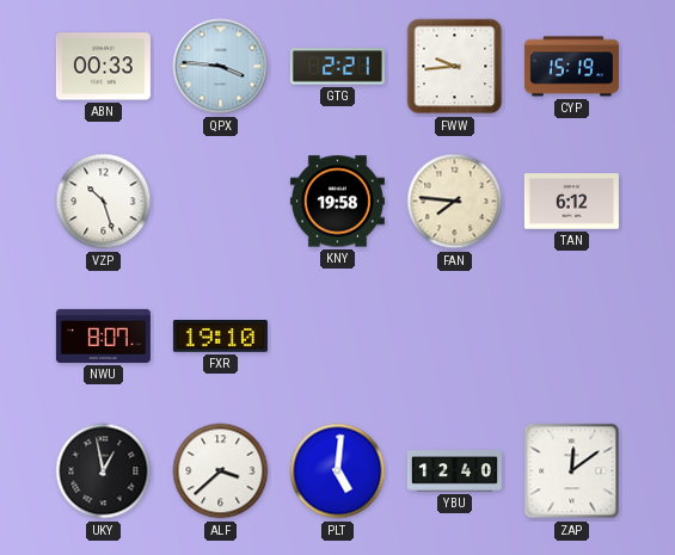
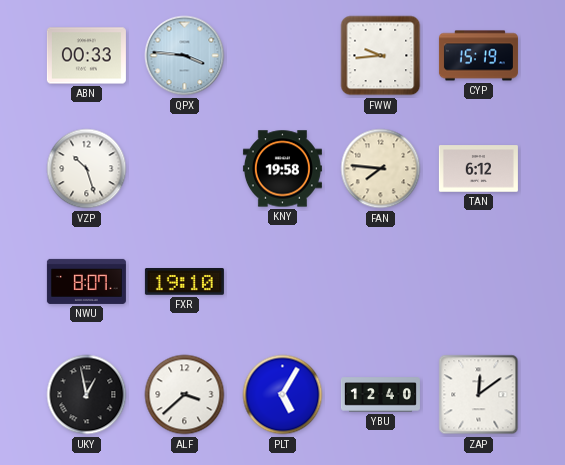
GTG: 2:21 -> none (337, 67)
PLT: 5:01 -> 5:05 (283, 395)
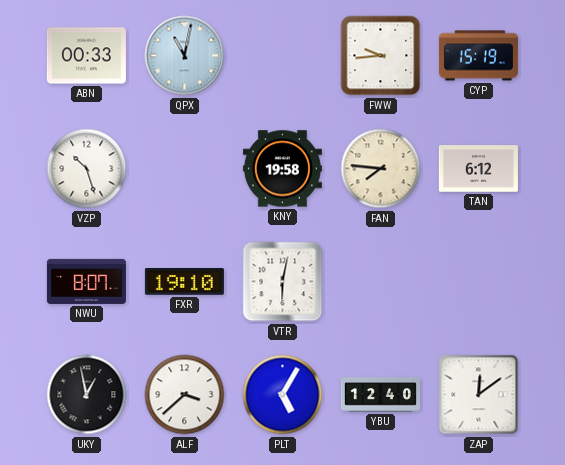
QPX: 3:46 -> 11:02 (185, 56)
VTR: none -> 6:02 (283, 282)
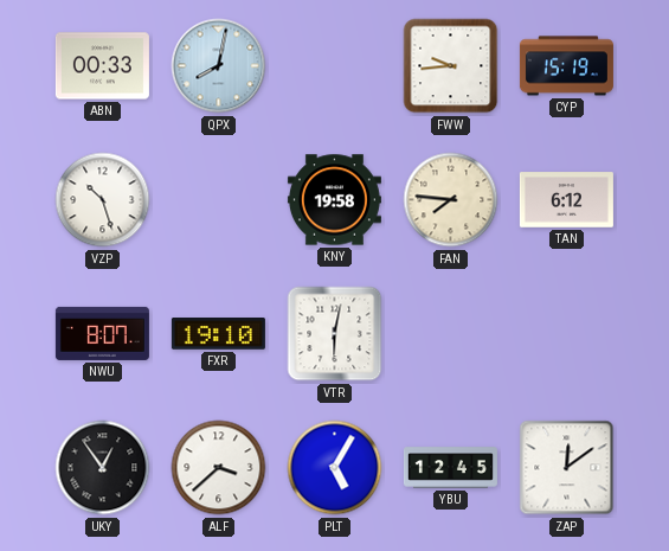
QPX: 11:02 -> 8:02 (219, 66)
UKY: 12:58 -> 12:54 (103, 468)
YBU: 12:40 -> 12:45 (450, 468)
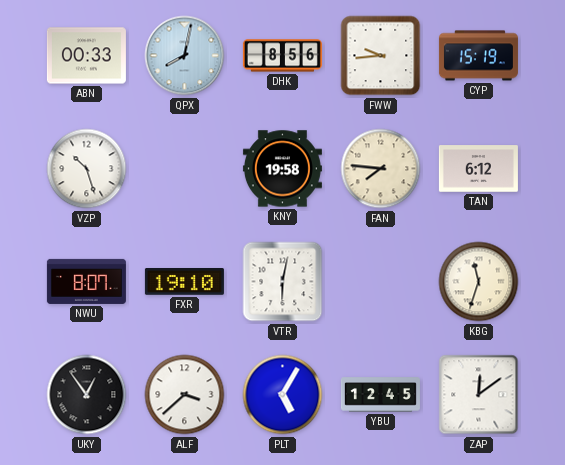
DHK: none -> 8:56 (282, 56)
KBG: none -> 11:33 (479, 282)
